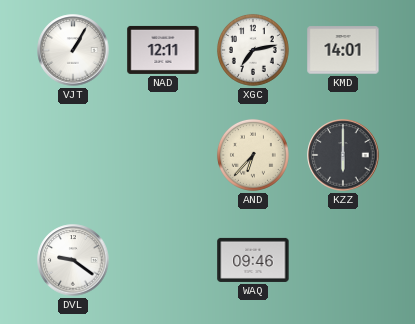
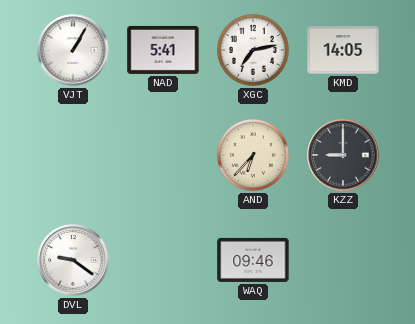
NAD: 12:11 -> 5:41 (163, 50)
KMD: 14:01 -> 14:05 (343, 50)
KZZ: 6:00 -> 9:00 (343, 155)
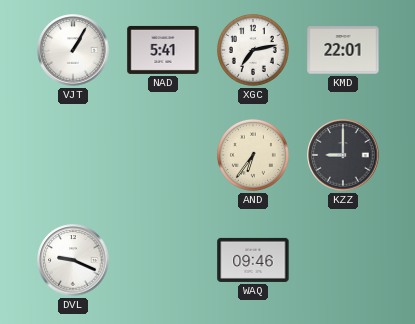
KMD: 14:05 -> 22:01 (343, 50)
AND: 6:37 -> 6:36 (253, 155)
DVL: 9:21 -> 9:19 (73, 260)
